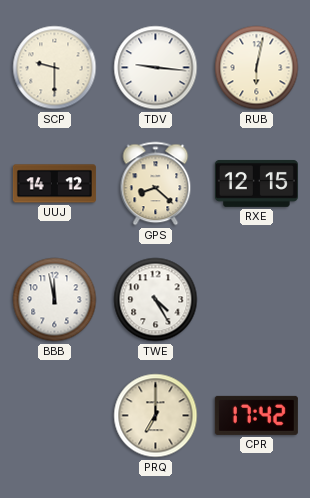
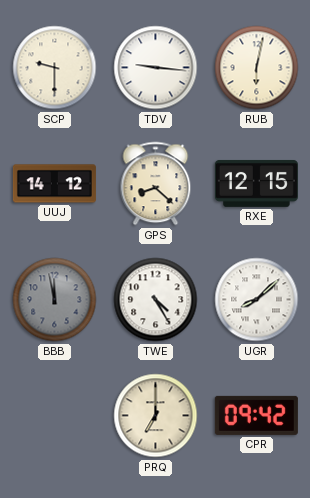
BBB dial: white -> grey (55, 300)
UGR: none -> 8:08 (257, 300)
CPR: 17:42 -> 09:42 (256, 415)
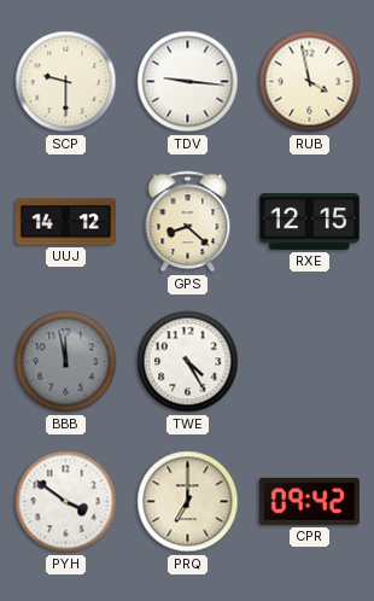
RUB: 6:02 -> 3:58 (310, 82)
UGR: 8:08 -> none (257, 300)
PYH: none -> 3:51 (66, 502)
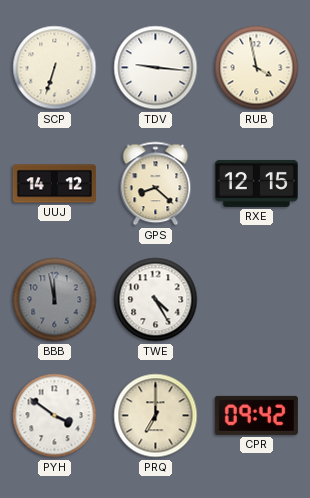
SCP: 9:30 -> 6:33 (55, 68)
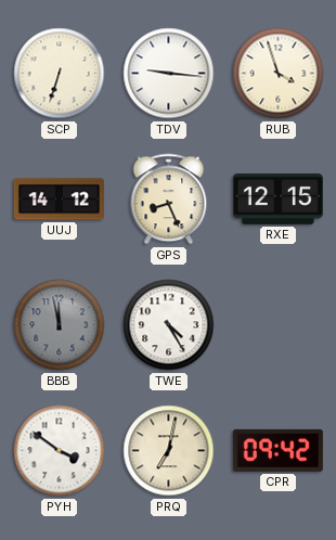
RUB: 3:58 -> 3:57 (279, 74)
GPS: 8:22 -> 8:26 (169, 200)
PRQ: 7:00 -> 7:02 (169, 451)
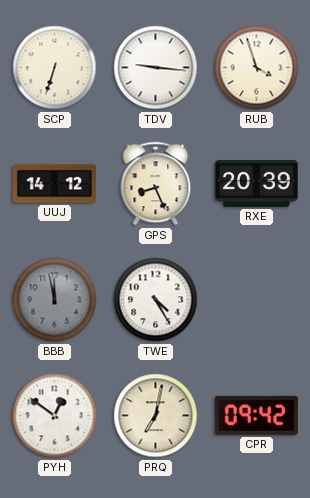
RXE: 12:15 -> 20:39 (256, 183)
PYH: 3:51 -> 12:51 (55, 416)
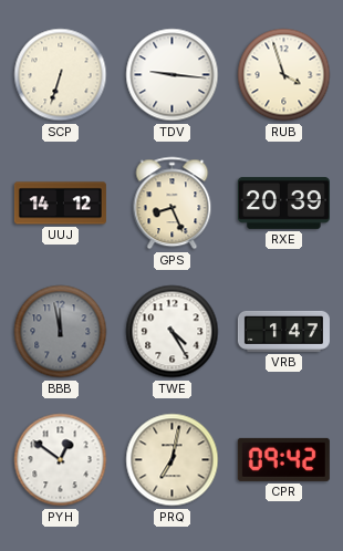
VRB: none -> 1:47 (283, 331)
